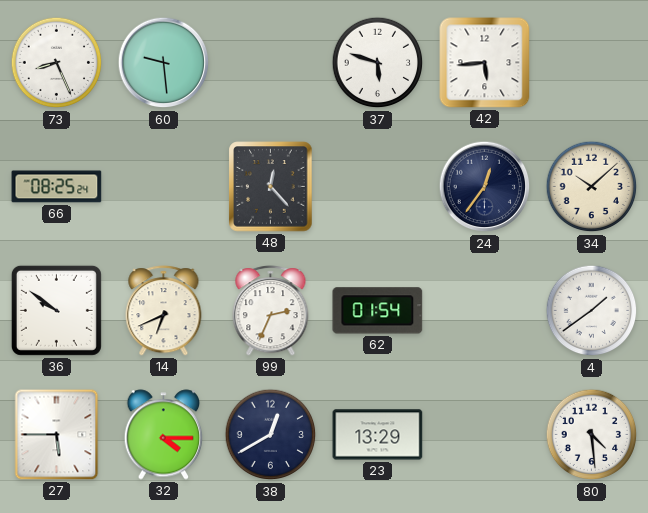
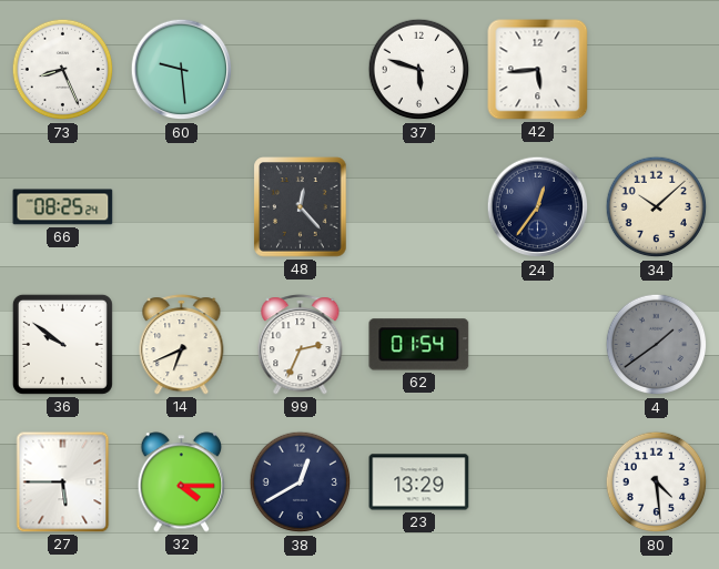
4 dial: white -> grey (657, 345)
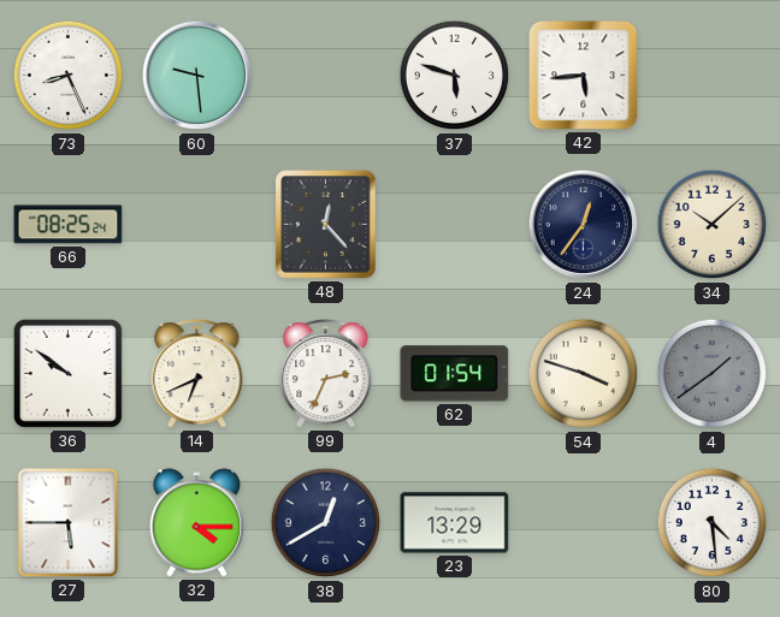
54: none -> 3:48 (584, 374)
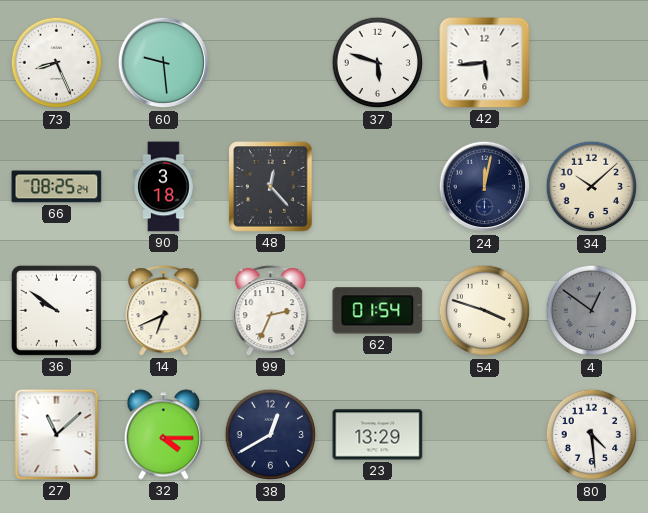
90: none -> 3:18 (164, 187)
24: 12:36 -> 12:02 (485, 187)
4: 1:39 -> 12:51 (592, 311)
27: 5:45 -> 11:08 (57, 435)
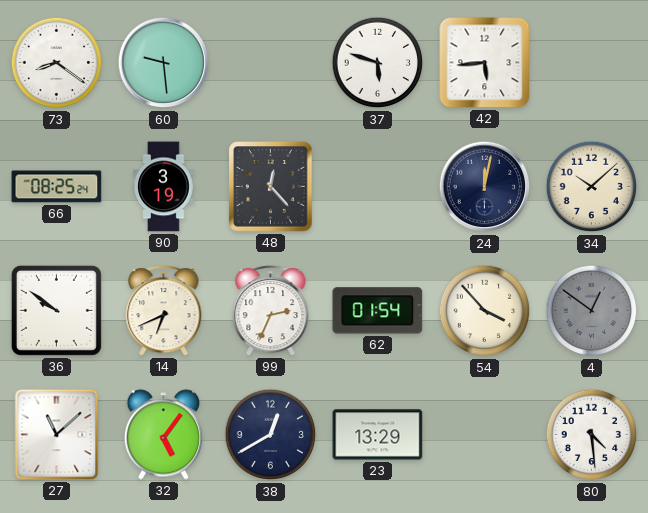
73: 8:26 -> 8:21 (57, 63)
90: 3:18 -> 3:19 (164, 187)
54: 3:48 -> 3:53 (485, 311)
32: 4:15 -> 5:06 (164, 435)
